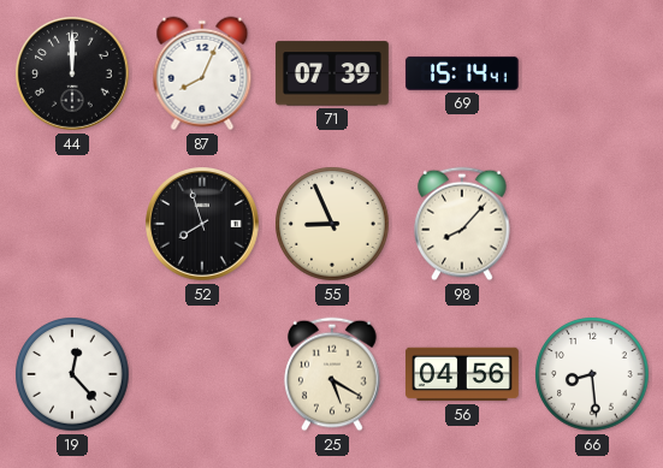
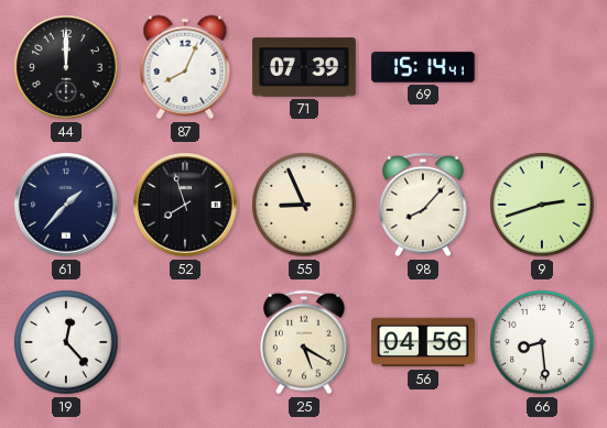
61: none -> 1:37 (67, 206)
9: none -> 2:42 (542, 205)
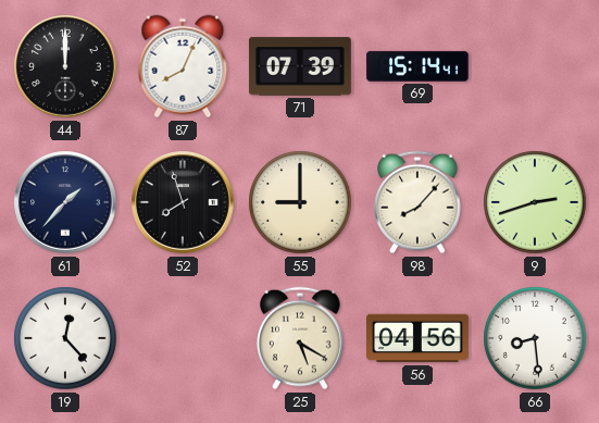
55: 8:56 -> 9:00 (300, 202)
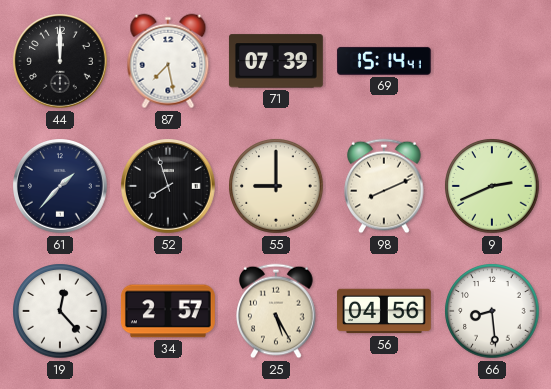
87: 8:04 -> 7:28 (168, 61)
98: 8:07 -> 8:11 (384, 186)
9: 2:42 -> 2:41 (492, 186)
34: none -> 2:57 (168, 311)
25: 5:20 -> 5:25 (276, 311)
